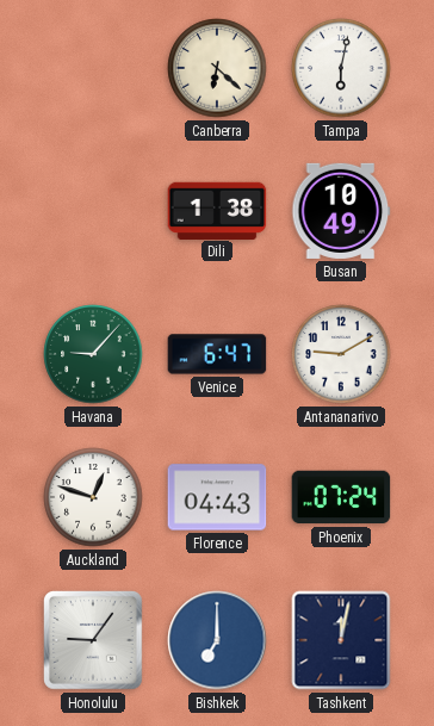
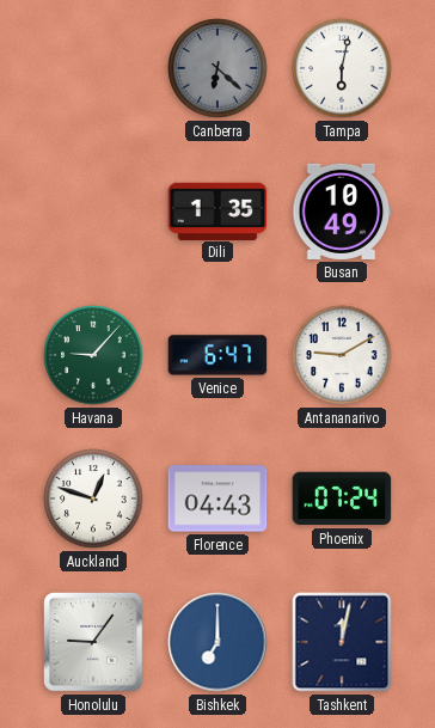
Canberra dial: cream -> grey (217, 68)
Dili: 1:38 -> 1:35 (217, 210)
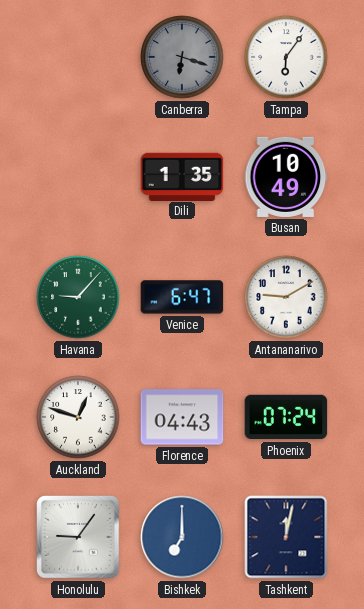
Canberra: 6:22 -> 6:18 (182, 57)
Tampa: 6:02 -> 6:06 (286, 57)
